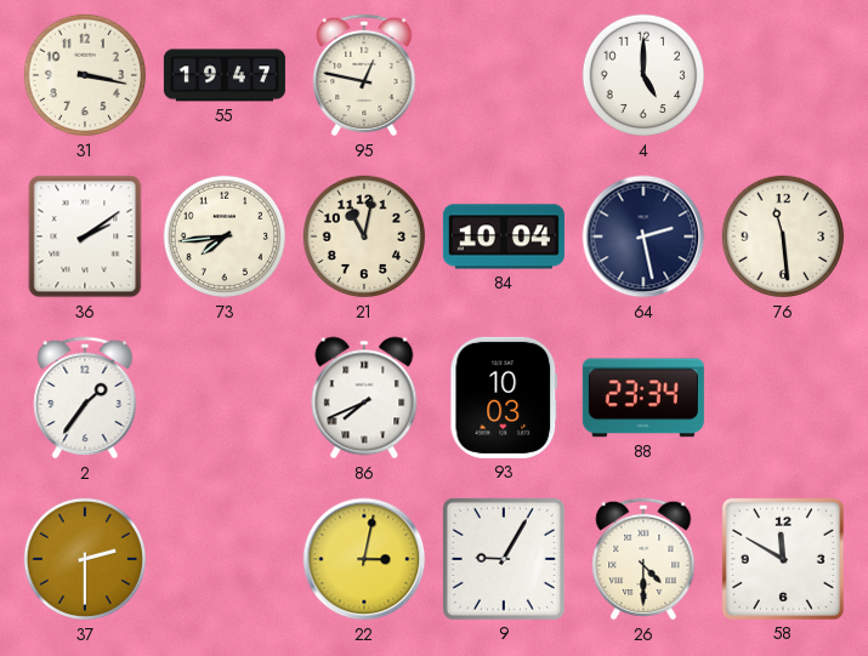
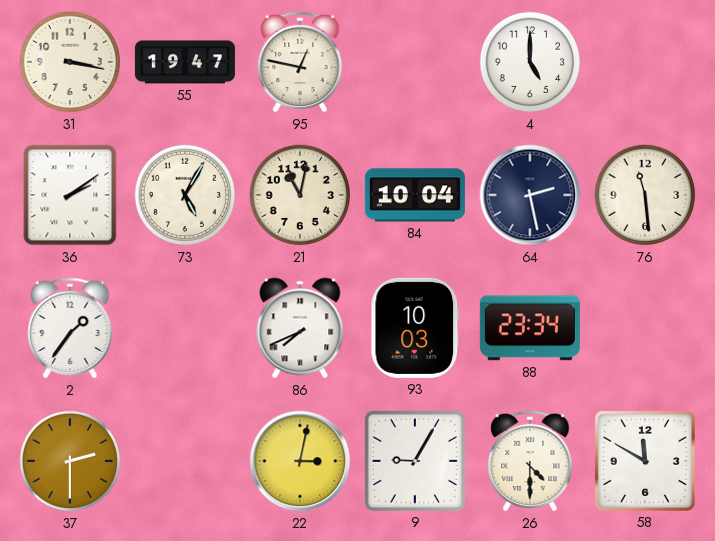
73: 7:44 -> 5:05 (185, 195)
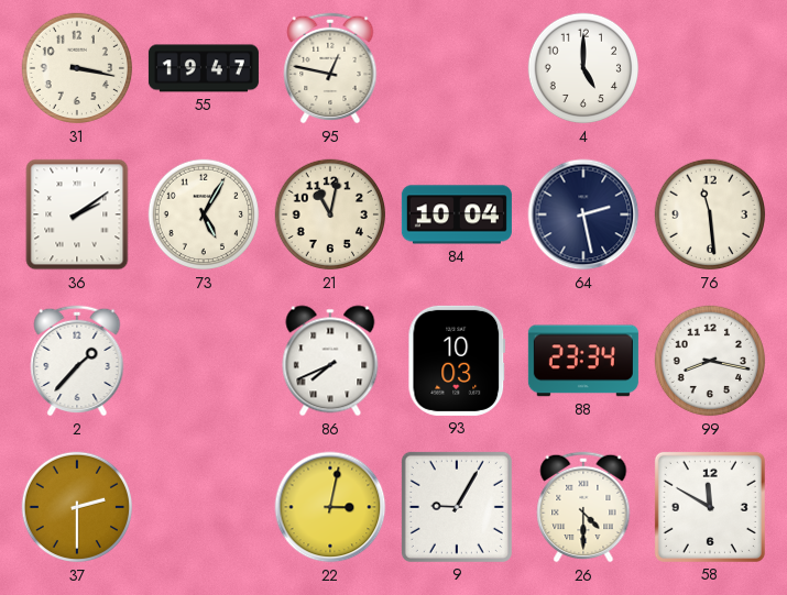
2: 1:36 -> 1:37 (77, 361)
99: none -> 8:17 (710, 361)
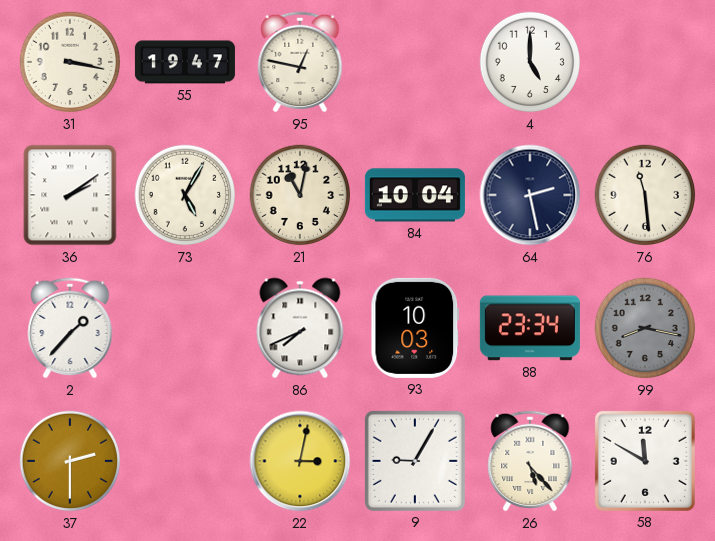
99 dial: white -> grey (645, 328)
26: 4:30 -> 5:23 (530, 461)
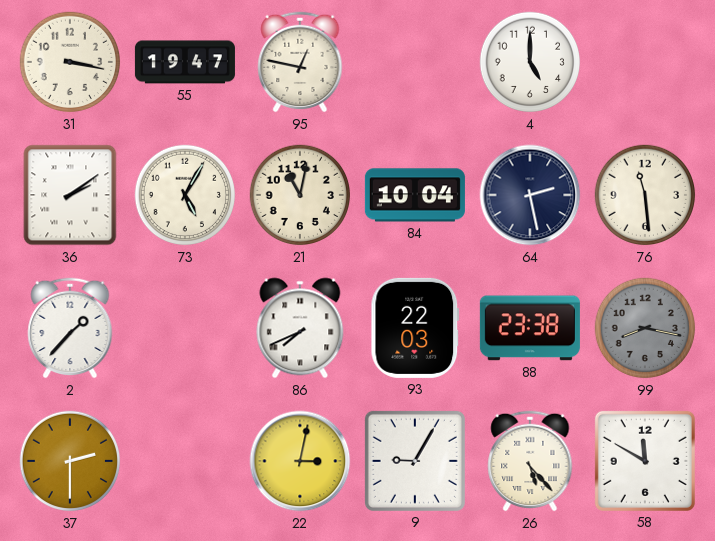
93: 10:03 -> 22:03 (415, 328)
88: 23:34 -> 23:38 (530, 328)
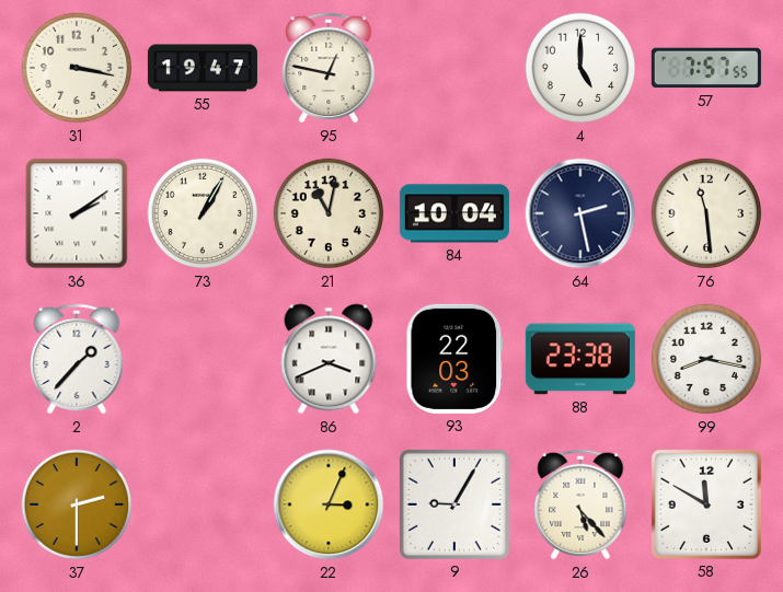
57: none -> 7:57 (706, 68)
73: 5:05 -> 1:05 (203, 213)
86: 7:41 -> 3:41 (329, 359)
99 dial: grey -> white (706, 359)
22: 3:02 -> 3:04 (329, 504)
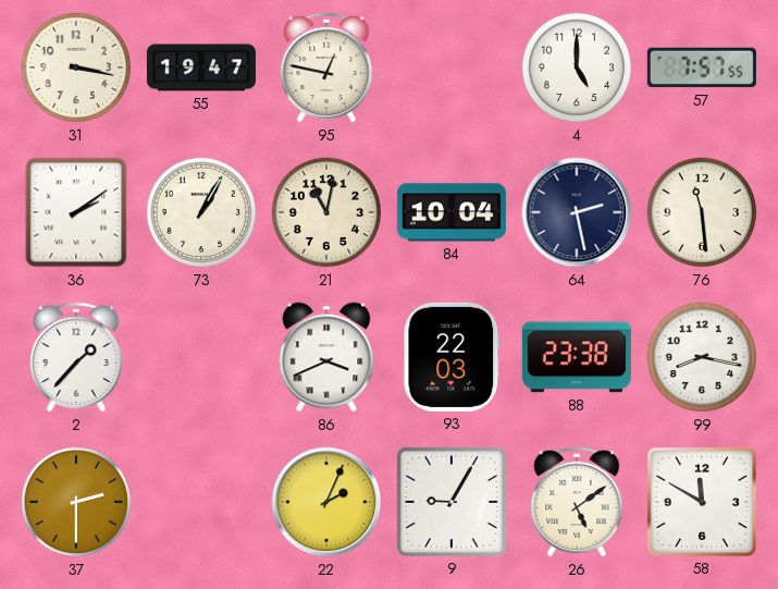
22: 3:04 -> 2:04 (326, 502)
26: 5:23 -> 5:09 (577, 502)
